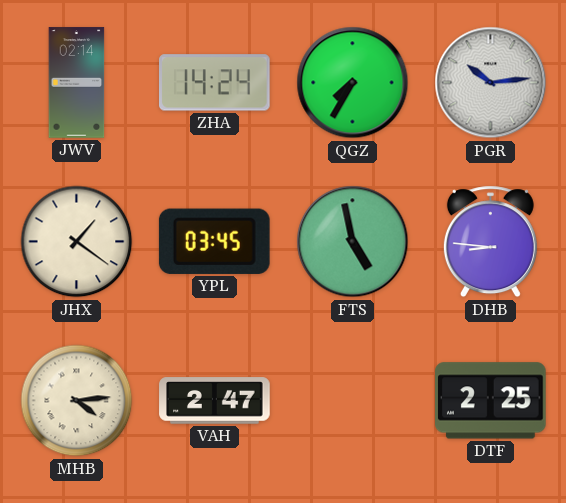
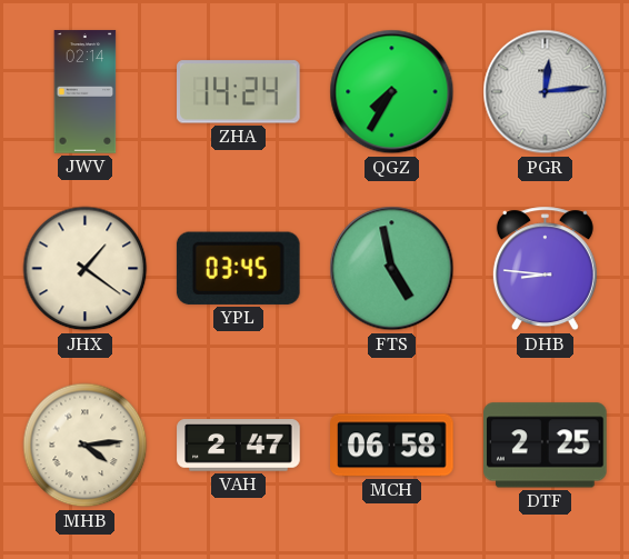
PGR: 10:14 -> 12:14 (546, 92)
MCH: none -> 06:58 (392, 446)
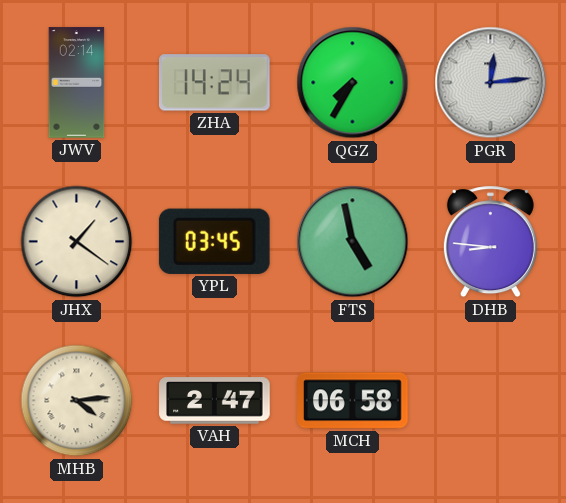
DTF: 2:25 -> none (546, 446)
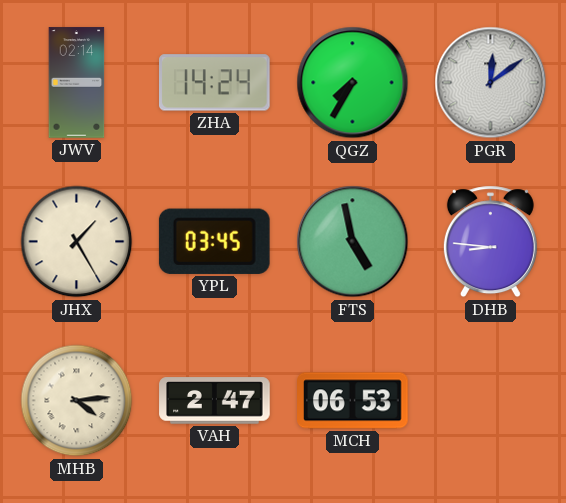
PGR: 12:14 -> 12:09 (491, 83)
JHX: 1:21 -> 1:25 (77, 242)
MCH: 06:58 -> 06:53 (353, 401)
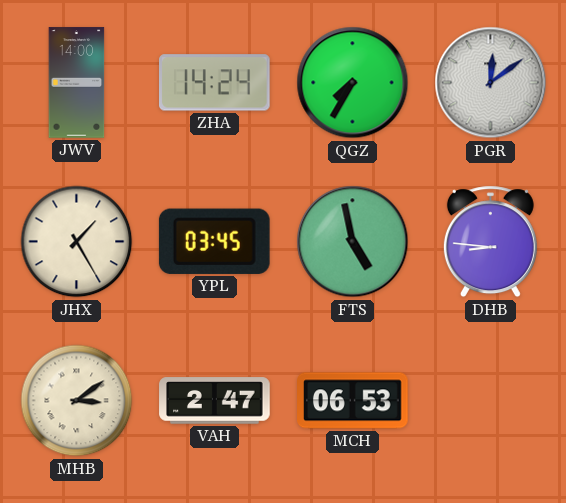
JWV: 02:14 -> 14:00 (77, 83)
MHB: 4:14 -> 3:09 (77, 401)
